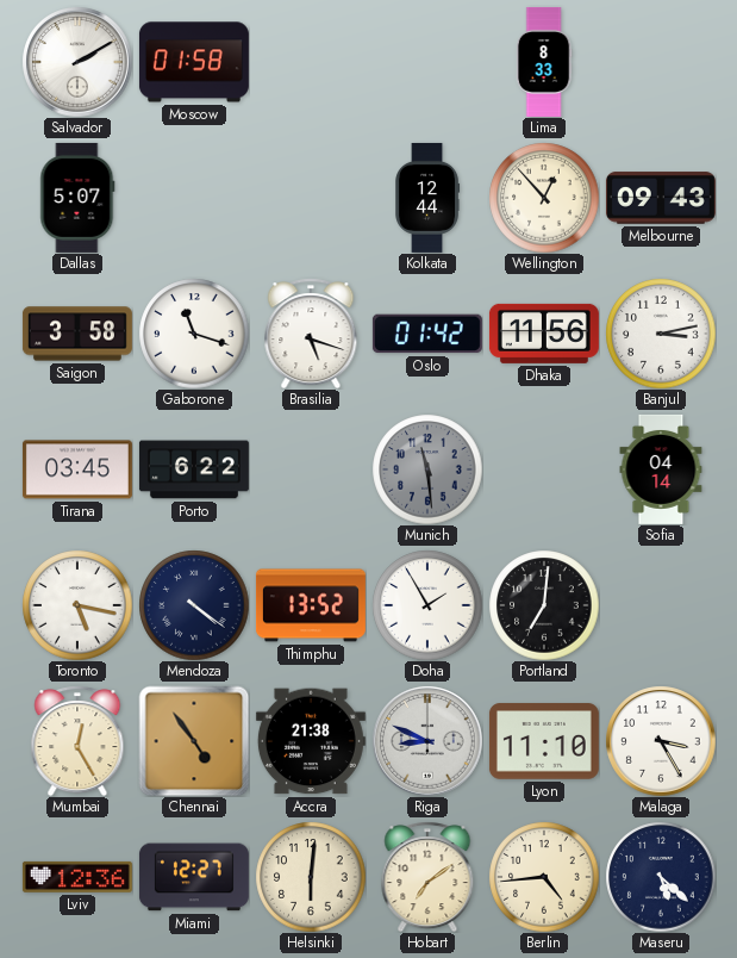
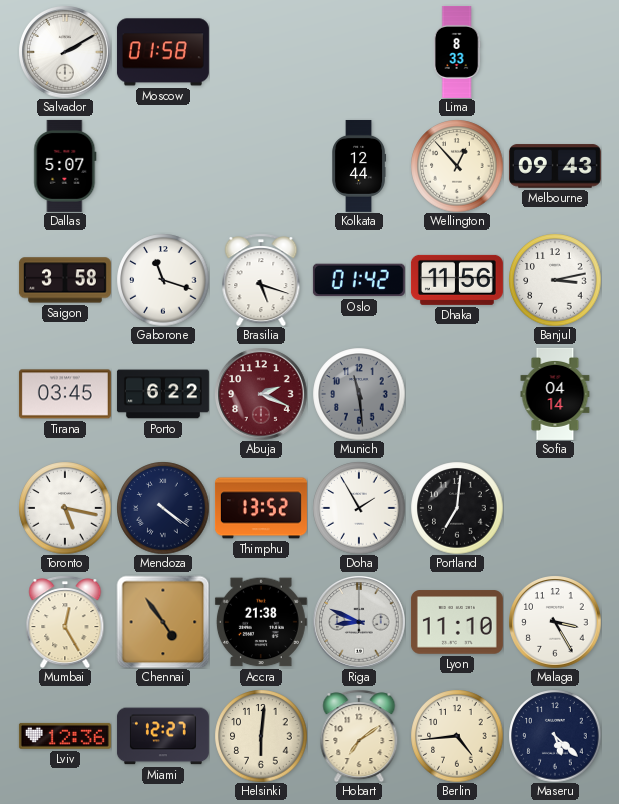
Abuja: none -> 2:19 (261, 394)
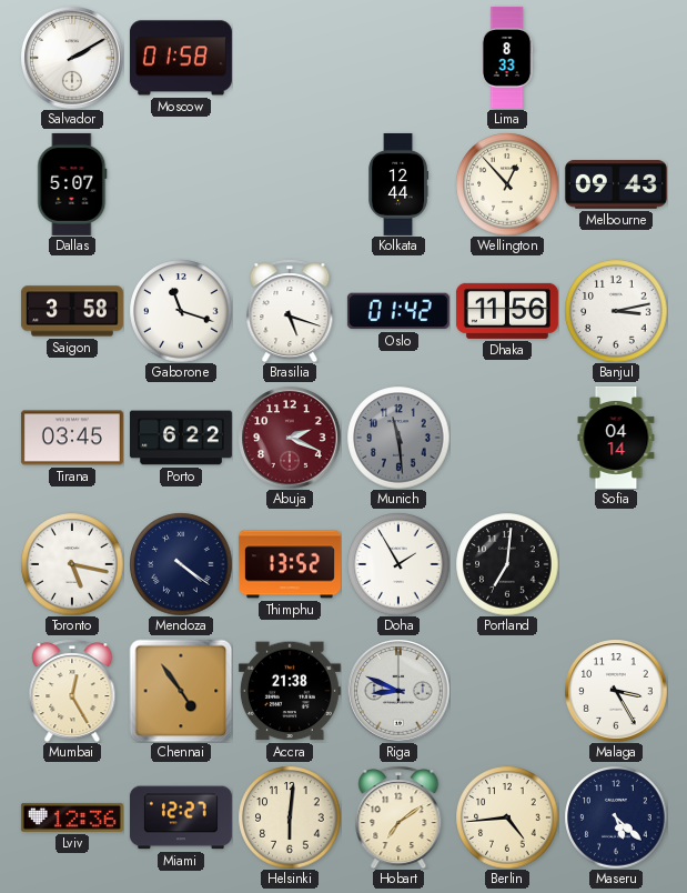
Lyon: 11:10 -> none (457, 622)
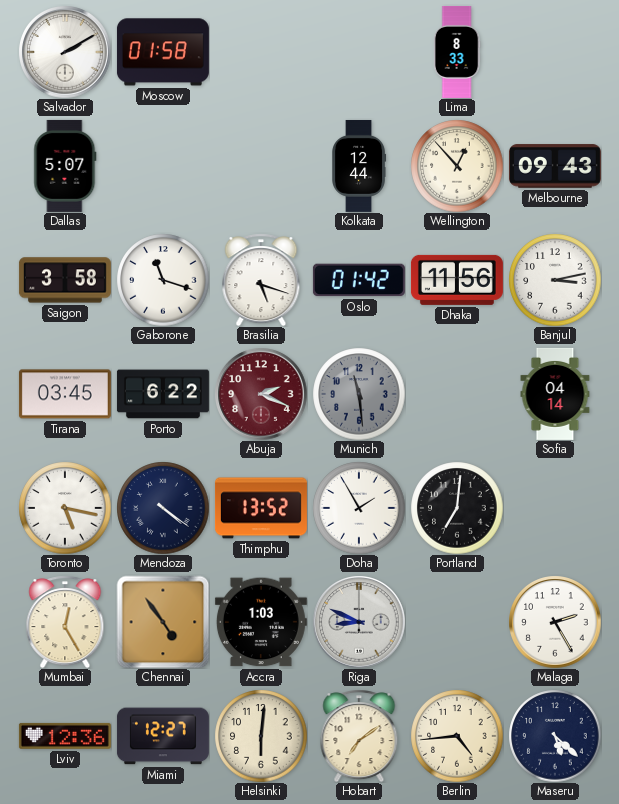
Accra: 21:38 -> 1:03 (261, 622)
Malaga: 3:25 -> 2:25 (555, 622)
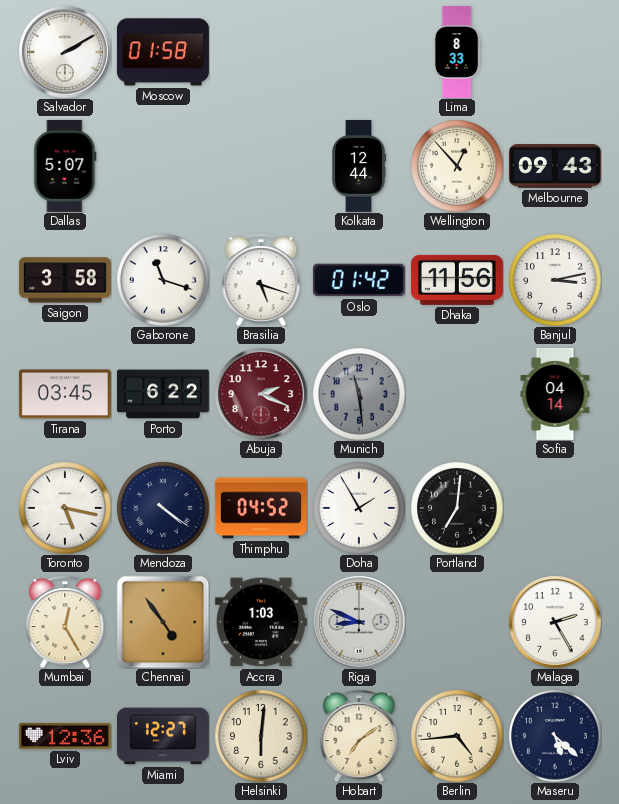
Thimphu: 13:52 -> 04:52 (261, 508)
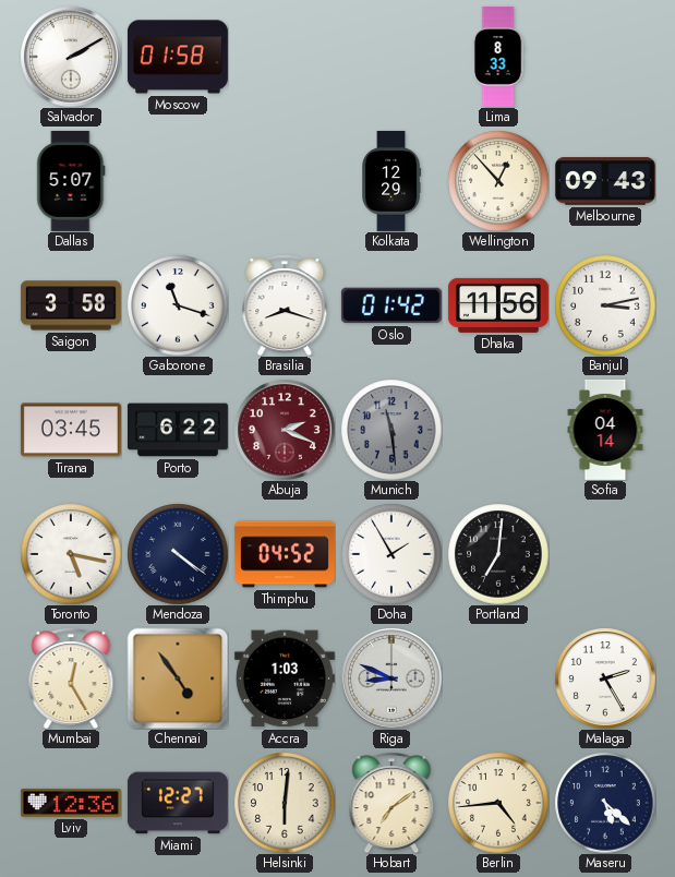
Kolkata: 12:44 -> 12:29 (391, 181)
Brasilia: 5:18 -> 8:18 (285, 305)
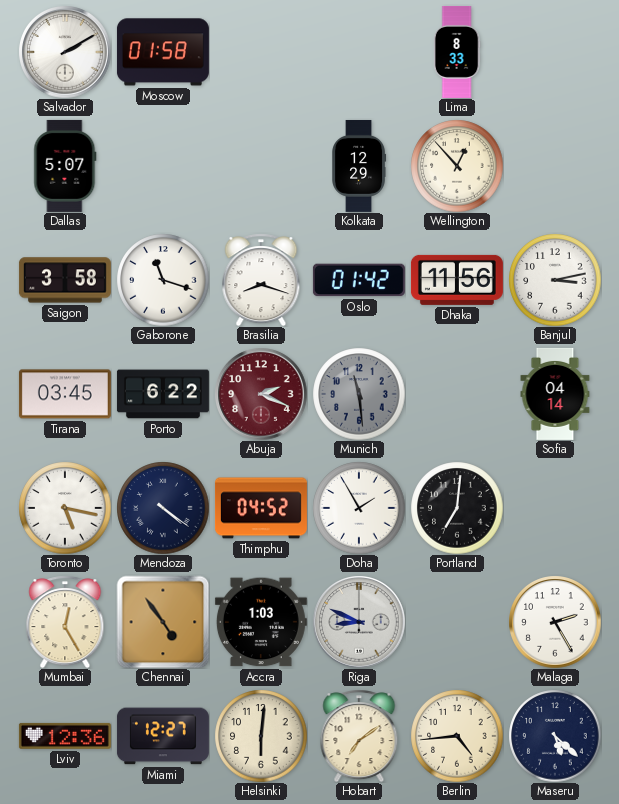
Melbourne: 09:43 -> none (605, 181)
